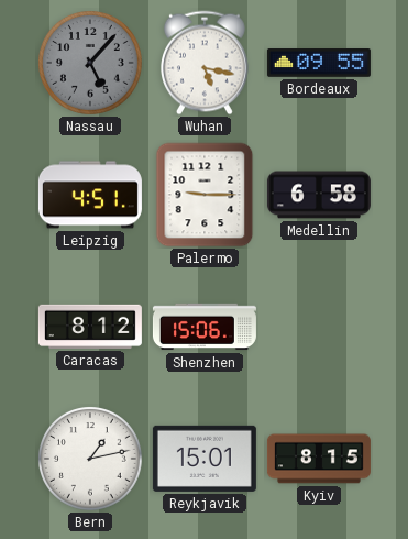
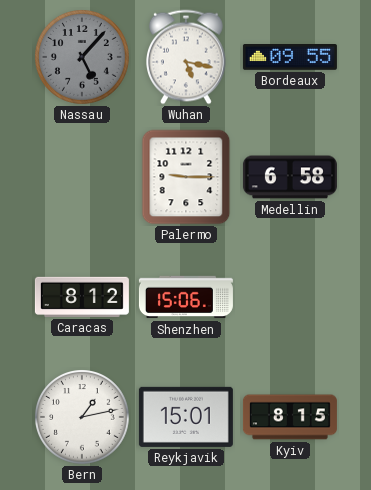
Leipzig: 4:51 -> none (90, 195)
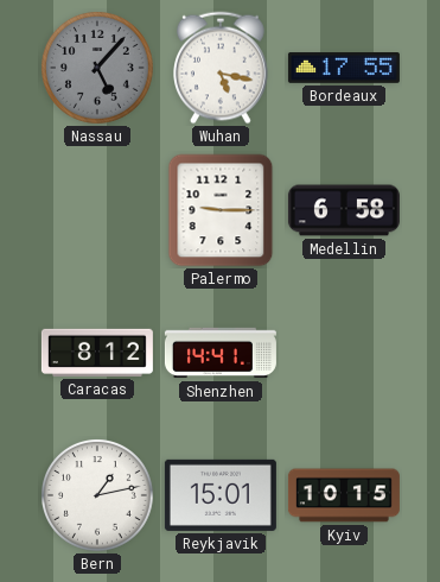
Bordeaux: 09:55 -> 17:55 (344, 69)
Shenzhen: 15:06 -> 14:41 (221, 353)
Kyiv: 8:15 -> 10:15 (344, 495)
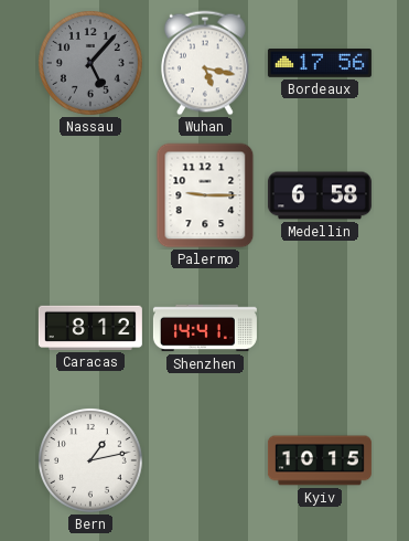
Bordeaux: 17:55 -> 17:56 (320, 64)
Reykjavik: 15:01 -> none (221, 495)
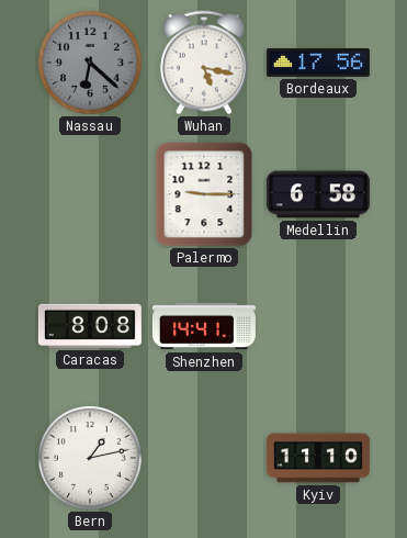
Nassau: 5:07 -> 6:22 (91, 64)
Caracas: 8:12 -> 8:08 (90, 326)
Kyiv: 10:15 -> 11:10 (318, 458)
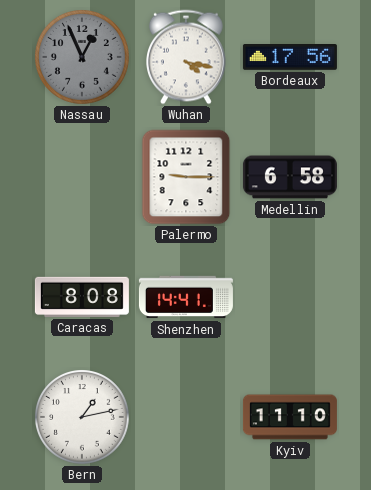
Nassau: 6:22 -> 12:56 (83, 58)
Wuhan: 5:17 -> 4:17 (187, 57)
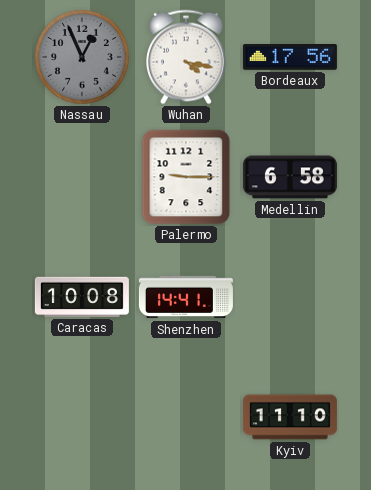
Caracas: 8:08 -> 10:08 (82, 297)
Bern: 1:13 -> none (83, 418)
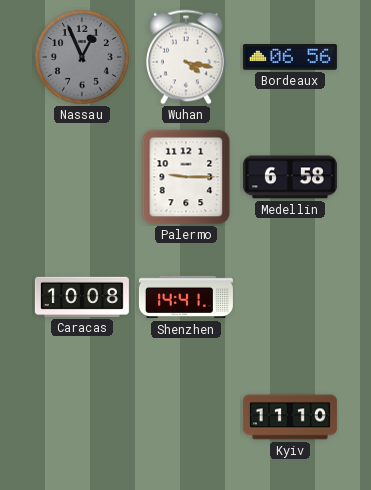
Bordeaux: 17:56 -> 06:56 (290, 58)
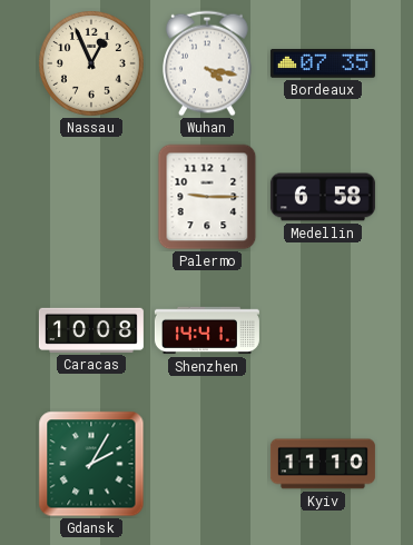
Nassau dial: grey -> cream (92, 65)
Bordeaux: 06:56 -> 07:35 (323, 65)
Gdansk: none -> 2:05 (91, 464)
